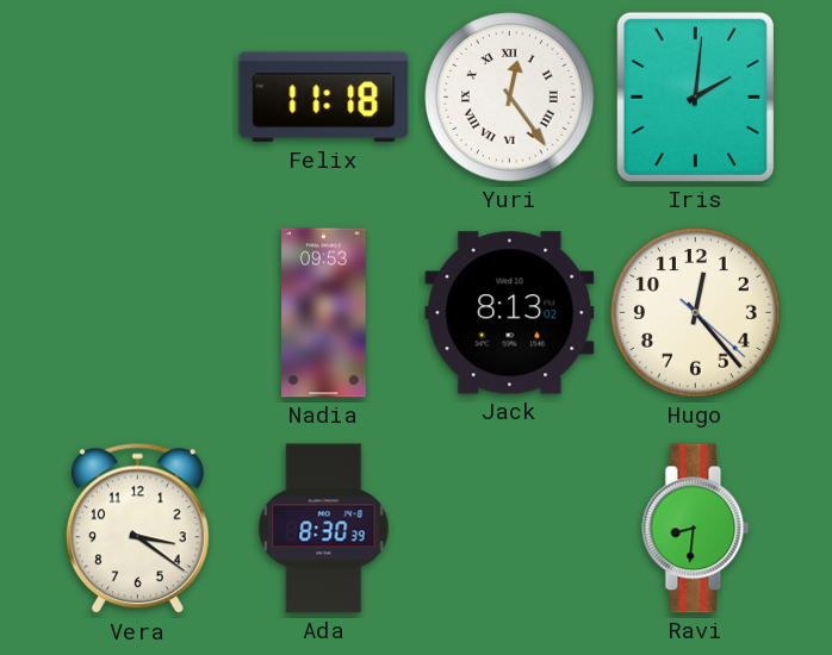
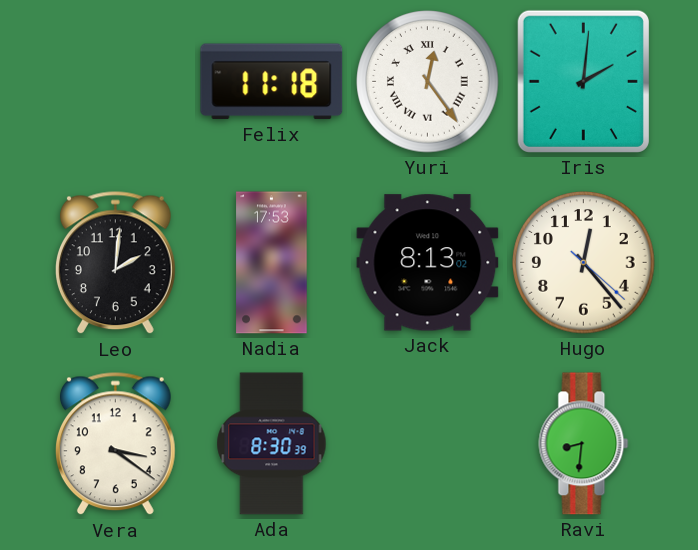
Leo: none -> 2:01 (115, 263)
Nadia: 09:53 -> 17:53 (272, 263)
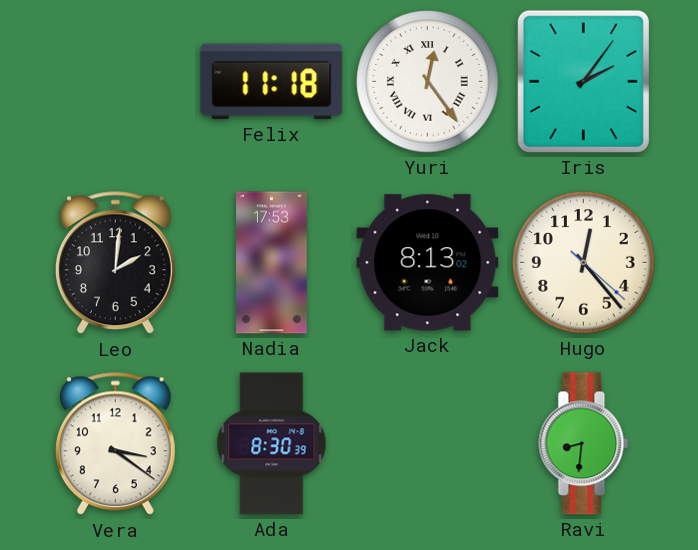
Iris: 2:01 -> 2:06 (583, 81)
